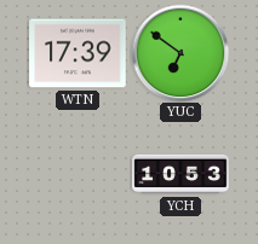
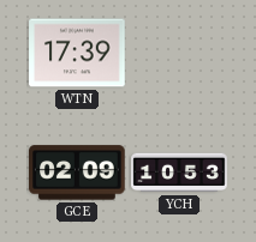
YUC: 6:51 -> none (180, 53)
GCE: none -> 02:09 (78, 173)
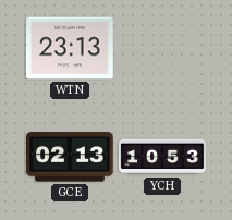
WTN: 17:39 -> 23:13 (70, 48)
GCE: 02:09 -> 02:13 (71, 157)
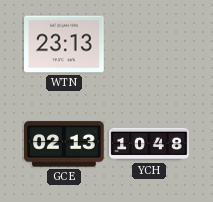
YCH: 10:53 -> 10:48 (149, 144)
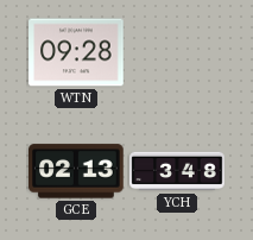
WTN: 23:13 -> 09:28 (76, 52)
YCH: 10:48 -> 3:48 (177, 171)
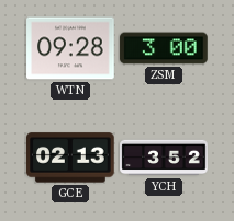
ZSM: none -> 3:00 (164, 48)
YCH: 3:48 -> 3:52 (164, 158)
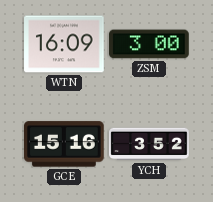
WTN: 09:28 -> 16:09 (64, 44)
GCE: 02:13 -> 15:16 (65, 144)
